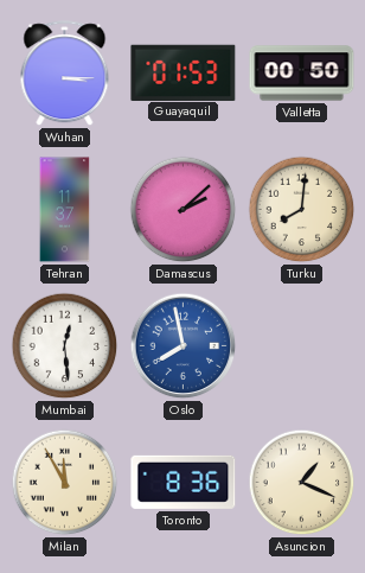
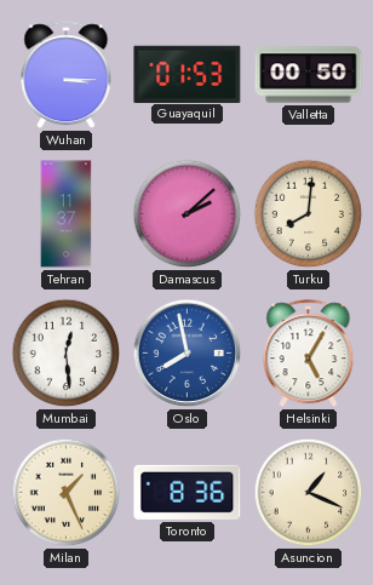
Helsinki: none -> 5:05 (309, 354)
Milan: 11:55 -> 1:26 (67, 493)
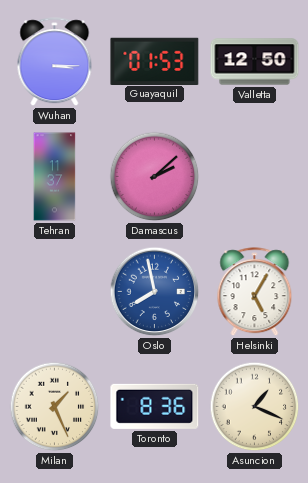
Valletta: 00:50 -> 12:50 (255, 62)
Turku: 8:01 -> none (309, 214)
Mumbai: 12:29 -> none (67, 354)
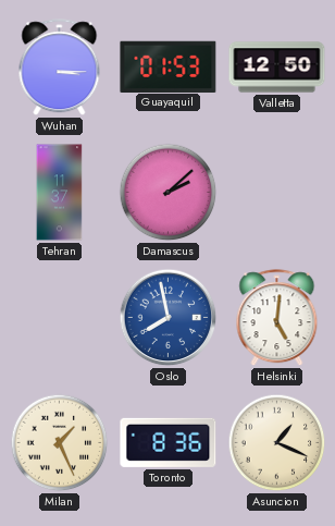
Helsinki: 5:05 -> 5:01 (277, 318)
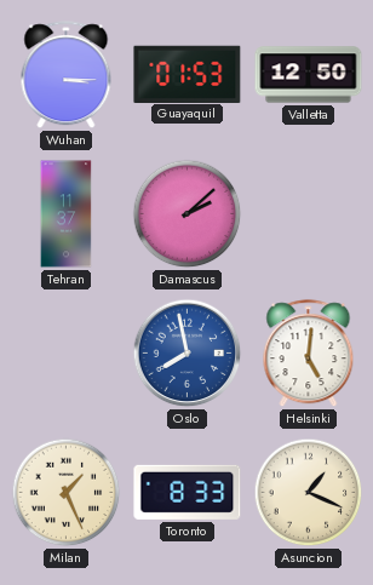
Toronto: 8:36 -> 8:33 (188, 492)
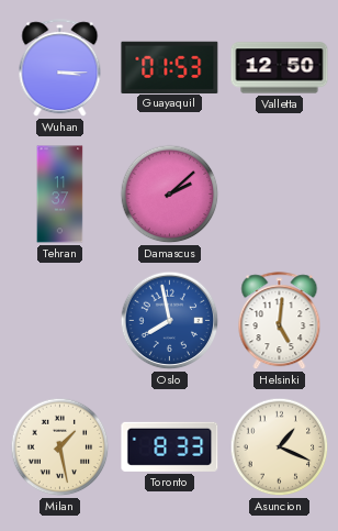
Milan: 1:26 -> 1:28 (60, 447)
